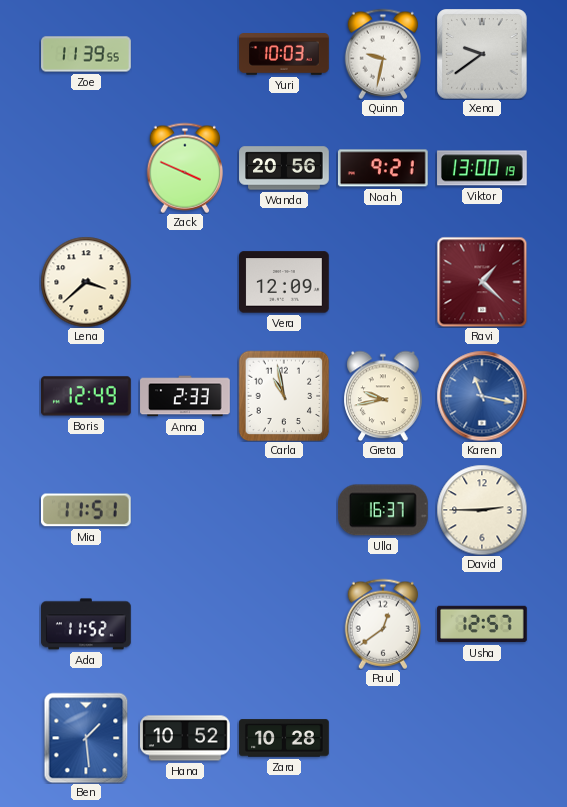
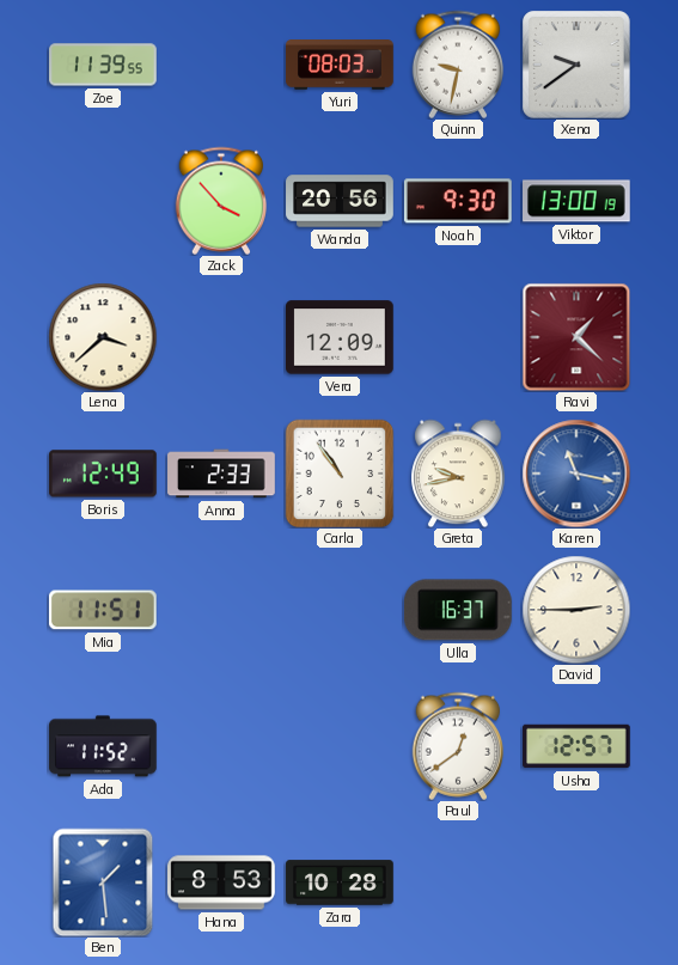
Yuri: 10:03 -> 08:03 (340, 65)
Zack: 3:49 -> 3:53 (220, 201)
Noah: 9:21 -> 9:30 (458, 201)
Carla: 10:58 -> 10:54 (340, 474)
Hana: 10:52 -> 8:53 (221, 882)
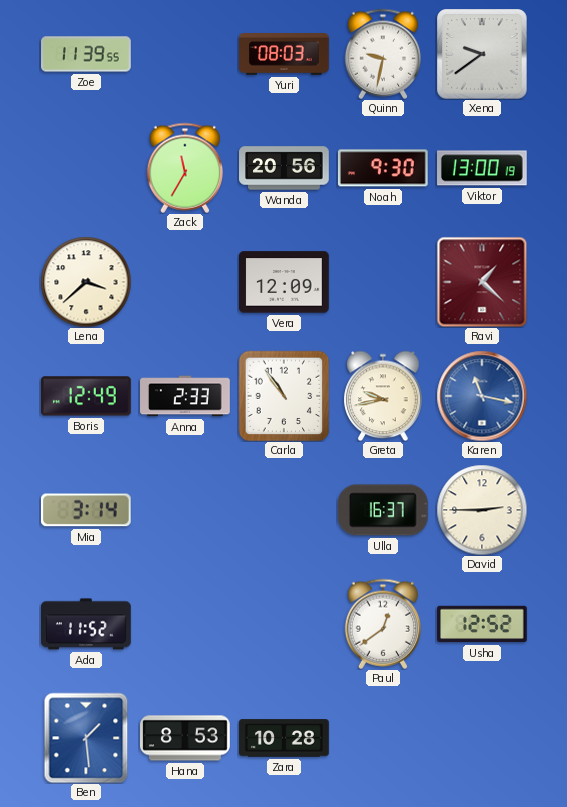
Zack: 3:53 -> 11:35 (184, 168)
Mia: 11:51 -> 3:14 (86, 510)
Usha: 12:57 -> 12:52 (482, 624)
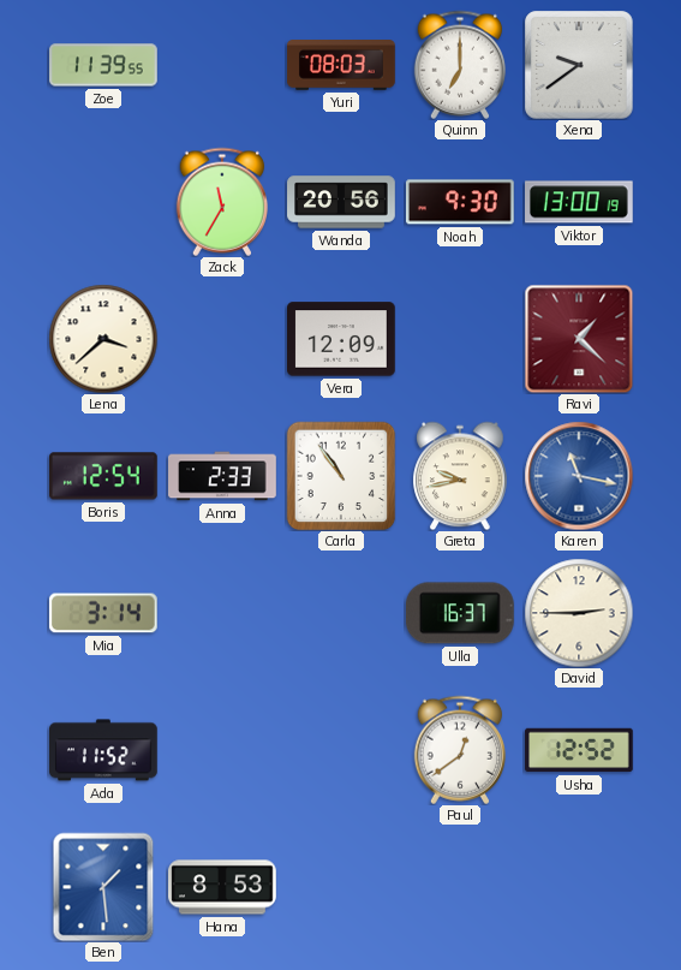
Quinn: 9:32 -> 7:00 (459, 65)
Boris: 12:49 -> 12:54 (104, 476)
Zara: 10:28 -> none (284, 738)
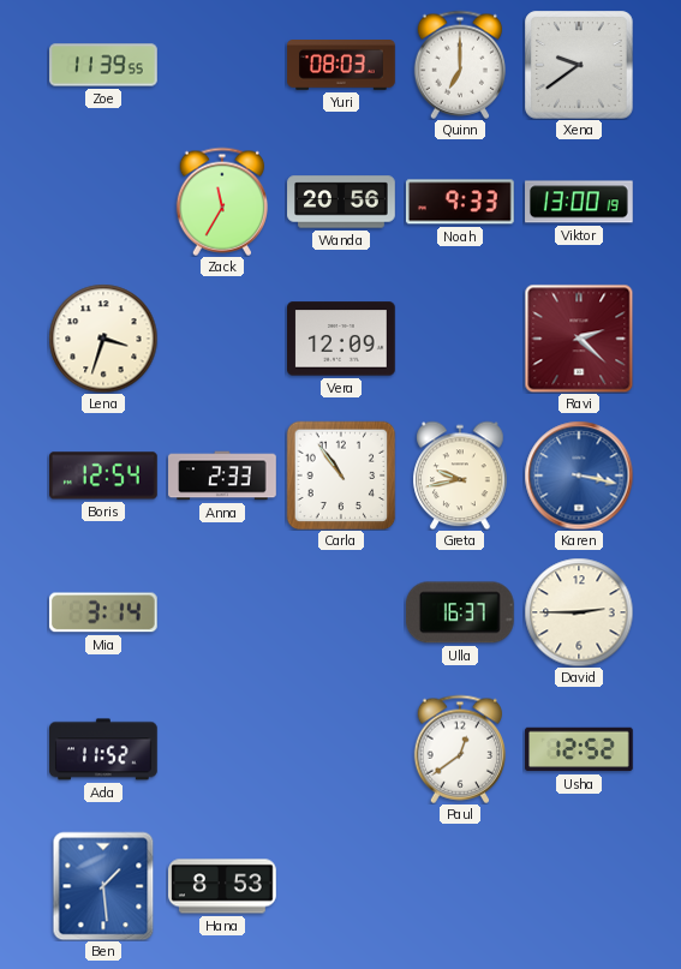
Noah: 9:30 -> 9:33 (460, 202)
Lena: 3:38 -> 3:33 (103, 339)
Ravi: 1:22 -> 2:22 (579, 339)
Karen: 11:17 -> 3:17 (579, 475)
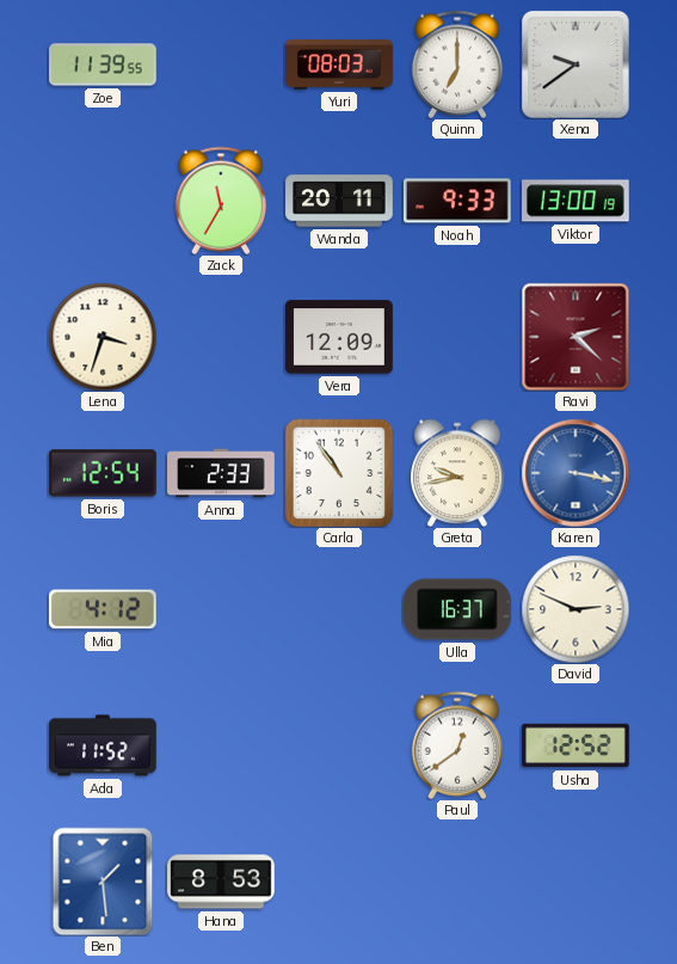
Wanda: 20:56 -> 20:11 (339, 201)
Mia: 3:14 -> 4:12 (103, 609)
David: 2:45 -> 2:49 (576, 609)
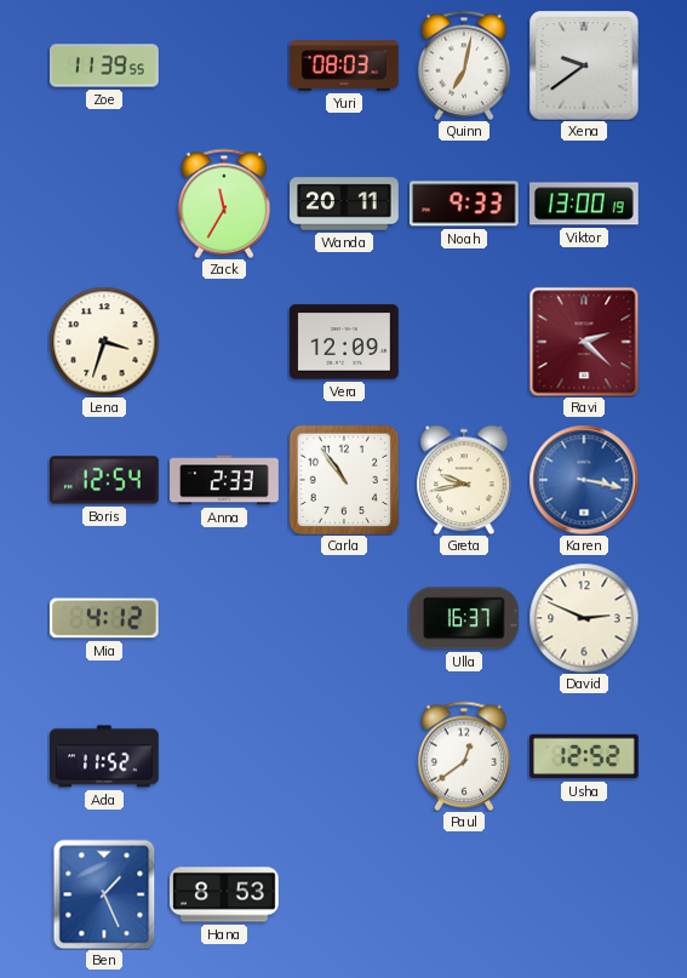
Quinn: 7:00 -> 7:02 (463, 65)
Ben: 1:29 -> 1:26 (104, 894)
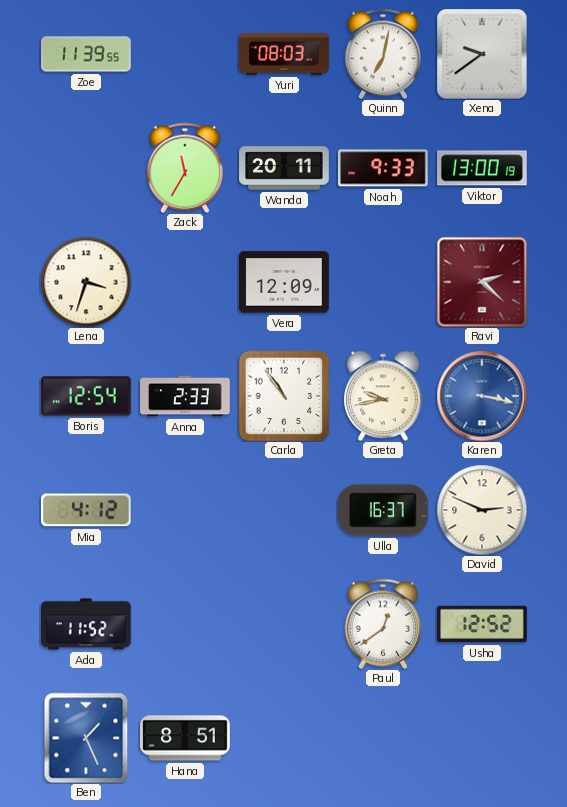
Hana: 8:53 -> 8:51 (185, 738)
